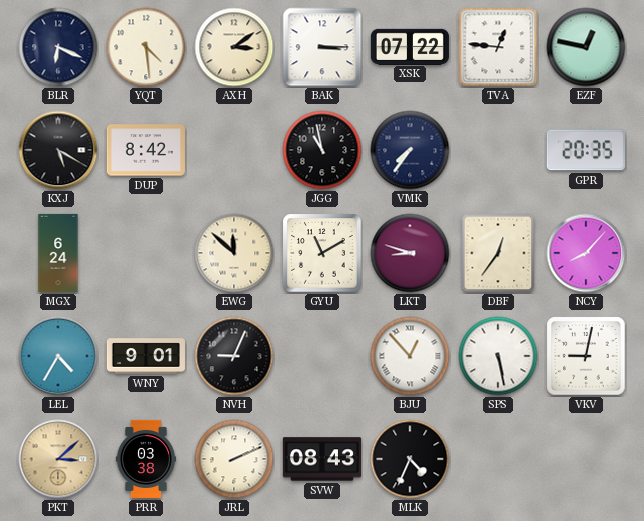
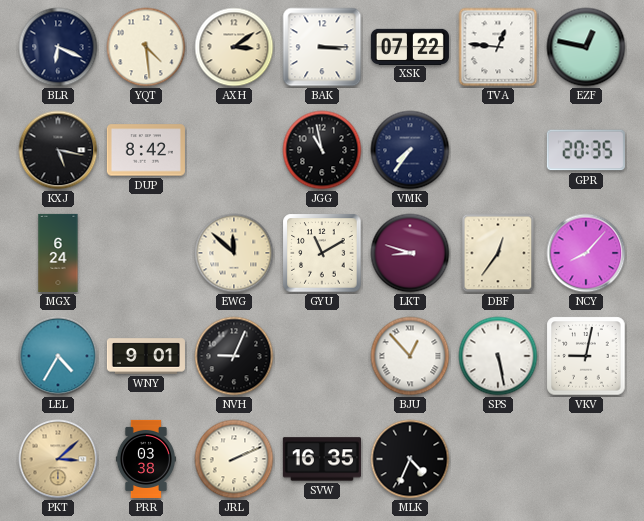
KXJ: 5:20 -> 5:17 (58, 150)
SVW: 08:43 -> 16:35 (322, 459)
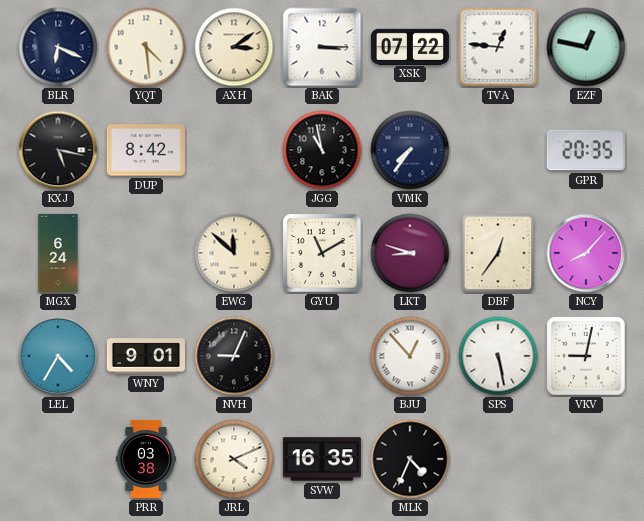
PKT: 3:08 -> none (58, 459)
JRL: 2:11 -> 4:11 (234, 459)
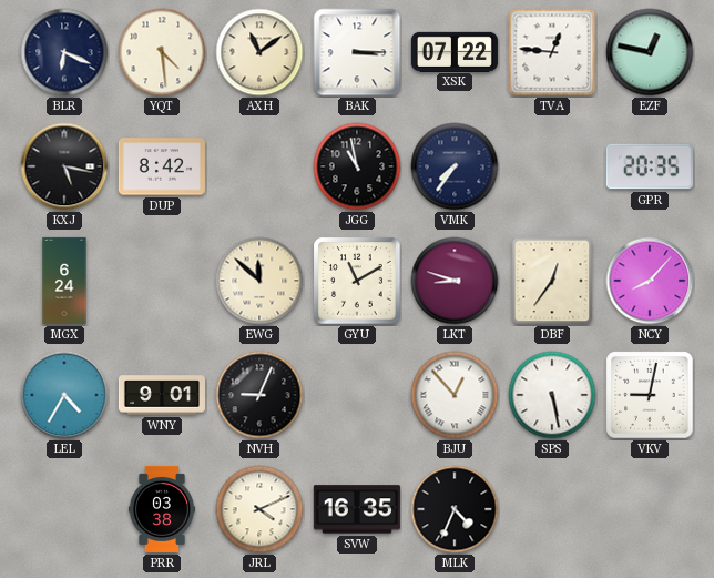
AXH: 3:09 -> 11:09 (259, 52)
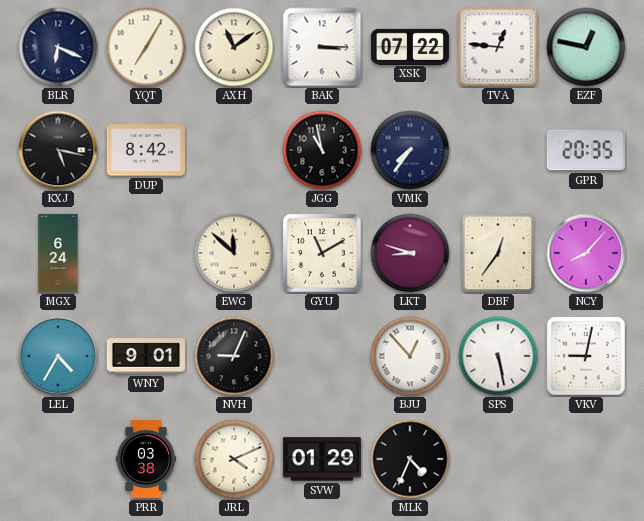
YQT: 4:29 -> 7:05 (146, 47)
SVW: 16:35 -> 01:29 (322, 459)
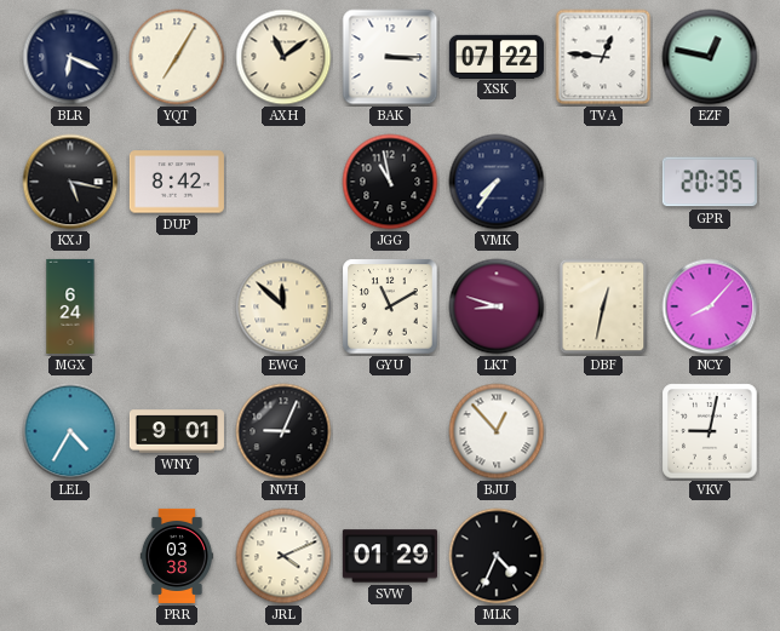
DBF: 12:36 -> 12:32 (603, 306)
SPS: 5:28 -> none (498, 356)
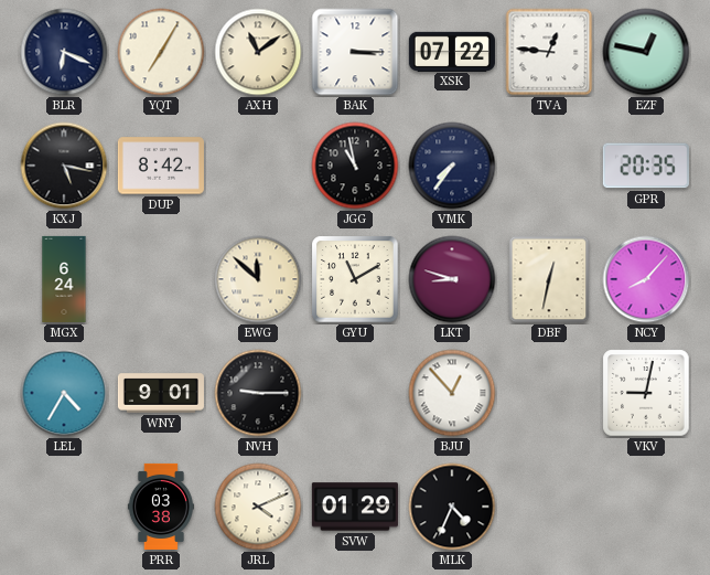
NVH: 9:04 -> 9:15 (258, 393)
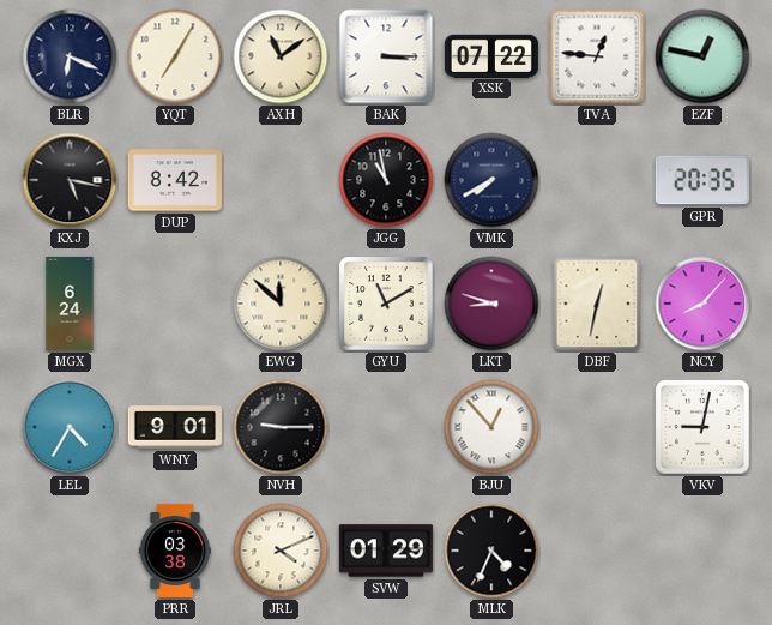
VMK: 7:36 -> 7:40 (491, 180)
